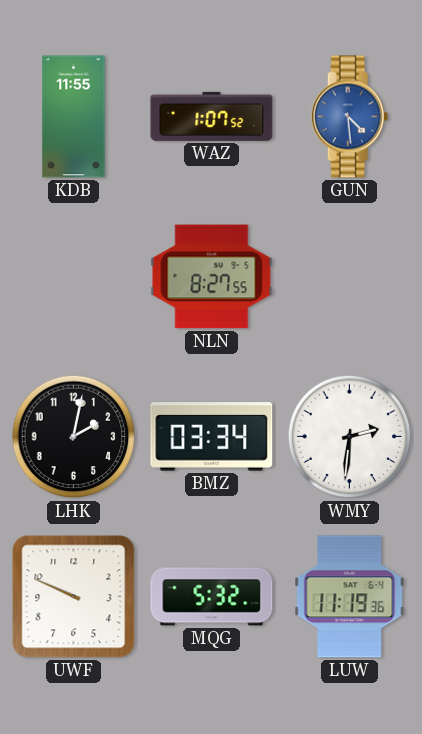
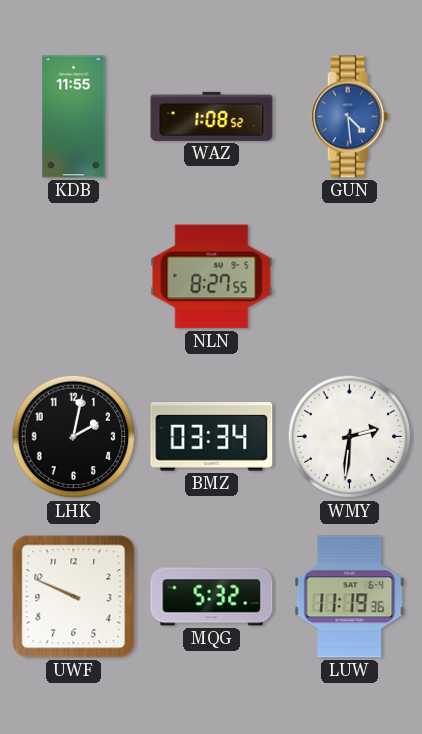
WAZ: 1:07 -> 1:08 (212, 116)
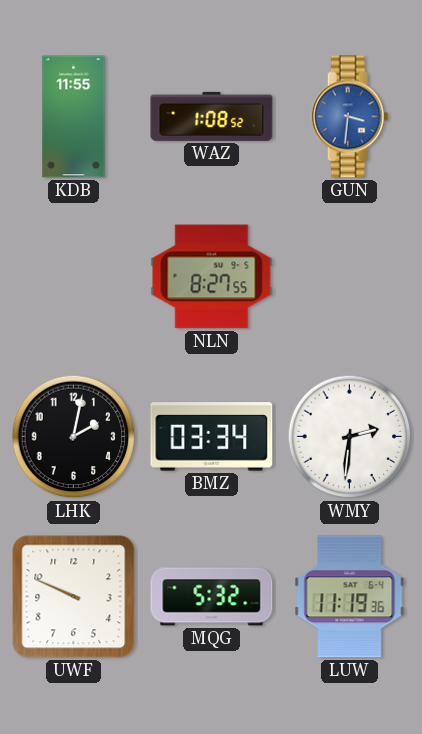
GUN: 4:29 -> 3:31 (350, 117)
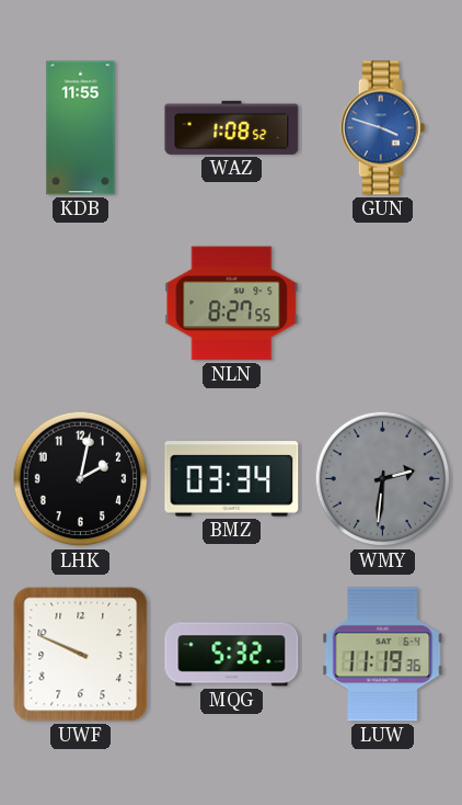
GUN: 3:31 -> 3:48 (383, 128)
WMY dial: white -> grey (383, 479)
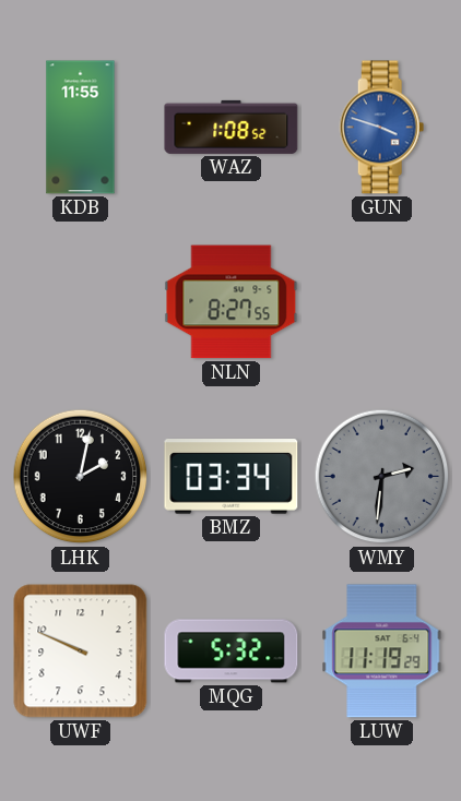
LUW: 11:19:36 -> 11:19:29 (382, 651)
